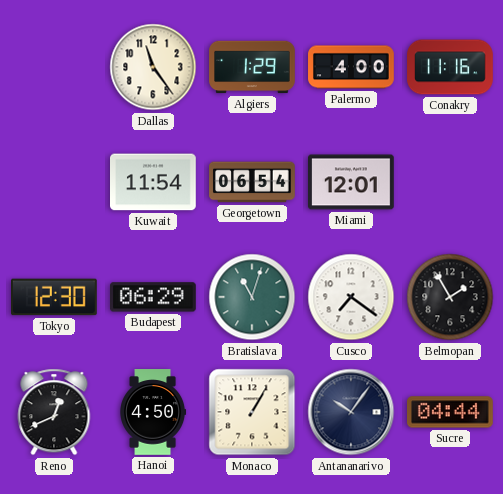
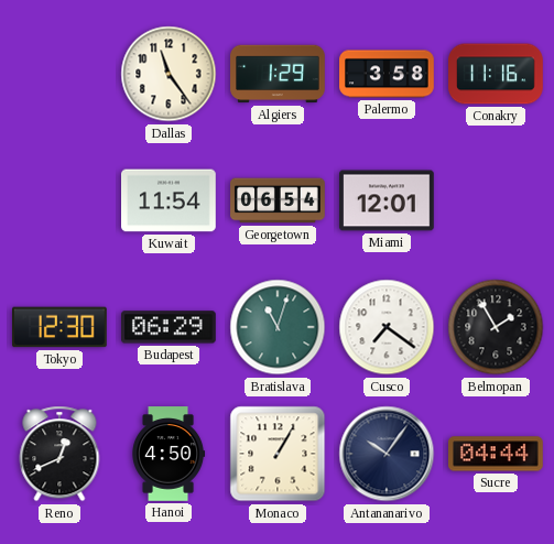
Palermo: 4:00 -> 3:58 (387, 74)
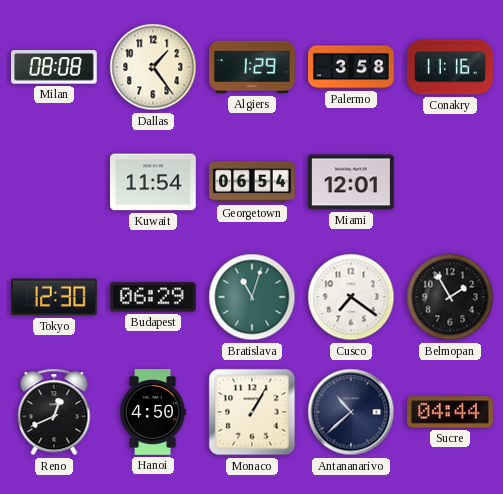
Milan: none -> 08:08 (55, 67)
Dallas: 11:24 -> 1:24 (153, 67)
Antananarivo: 10:06 -> 10:38 (351, 412)
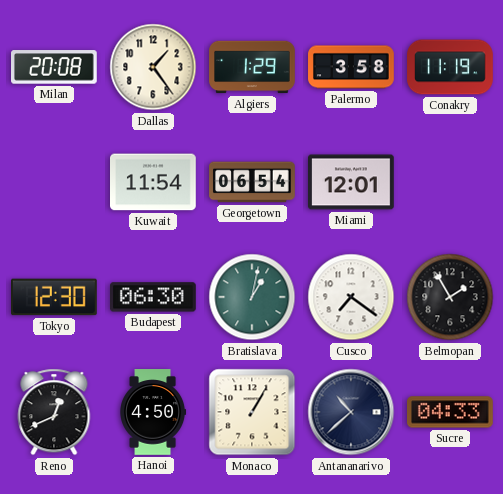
Milan: 08:08 -> 20:08 (55, 67)
Conakry: 11:16 -> 11:19 (450, 67)
Budapest: 06:29 -> 06:30 (154, 297)
Bratislava: 11:03 -> 1:02 (252, 297)
Sucre: 04:44 -> 04:33 (451, 412)
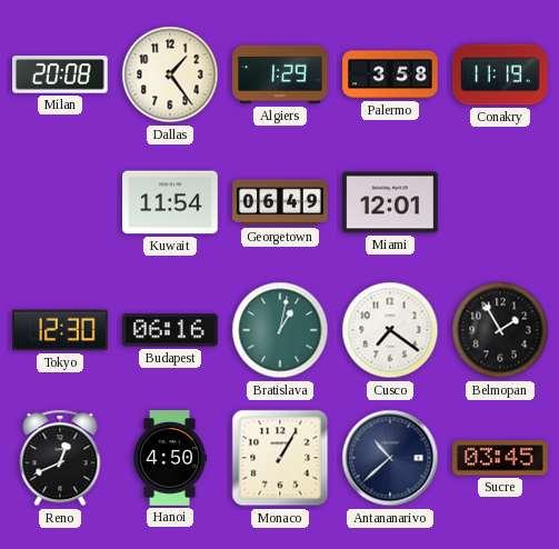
Georgetown: 06:54 -> 06:49 (280, 202)
Budapest: 06:30 -> 06:16 (171, 330)
Sucre: 04:33 -> 03:45 (501, 458)
